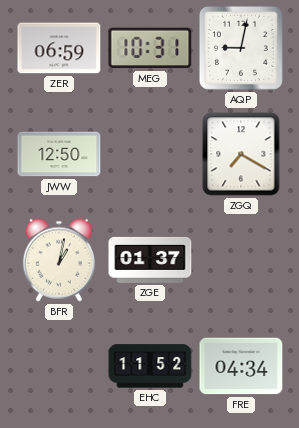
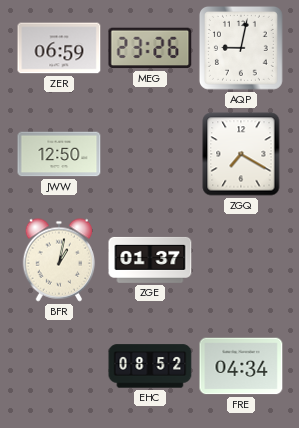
MEG: 10:31 -> 23:26 (150, 48)
EHC: 11:52 -> 08:52 (150, 366)
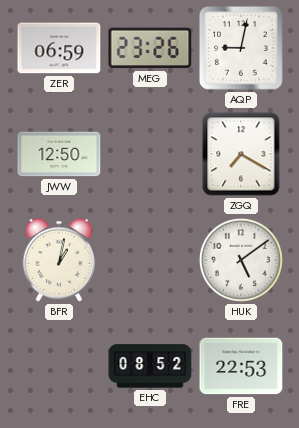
ZGE: 01:37 -> none (150, 260)
HUK: none -> 5:09 (241, 260)
FRE: 04:34 -> 22:53 (241, 366)
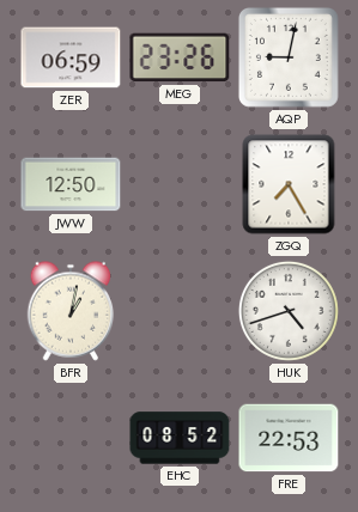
ZGQ: 7:20 -> 7:25 (289, 184)
HUK: 5:09 -> 4:42 (289, 311)
